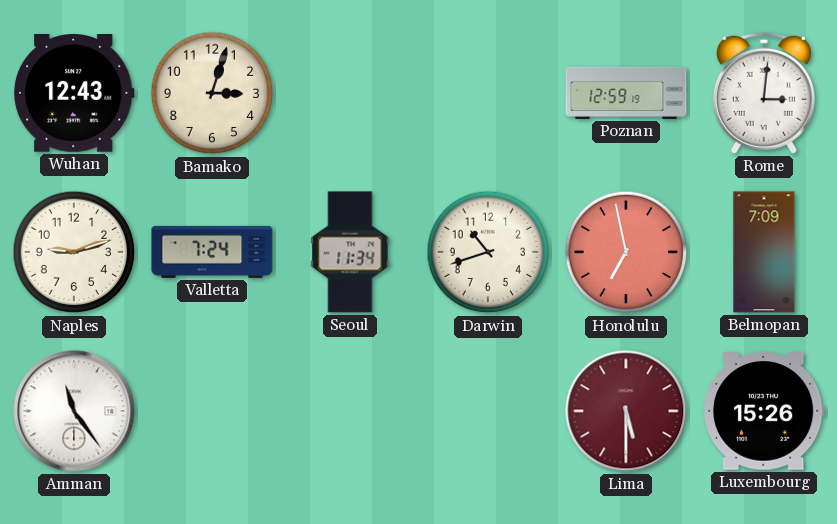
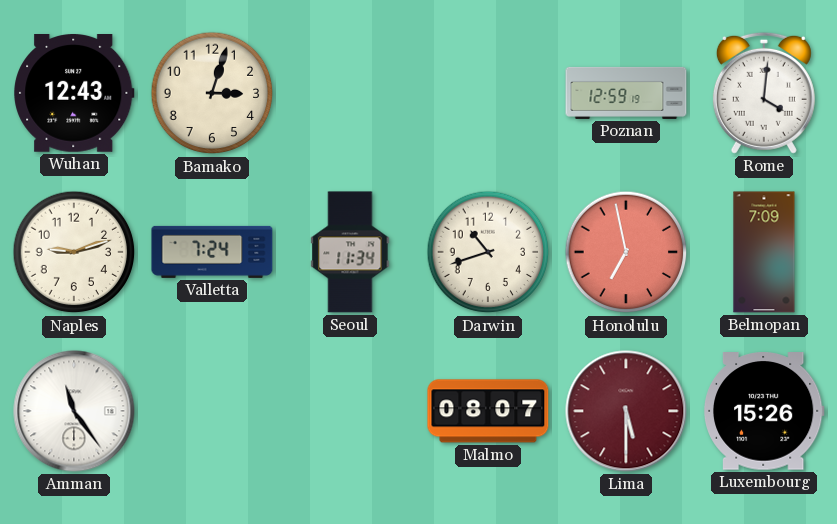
Rome: 3:01 -> 4:01 (764, 93)
Malmo: none -> 08:07 (488, 411)
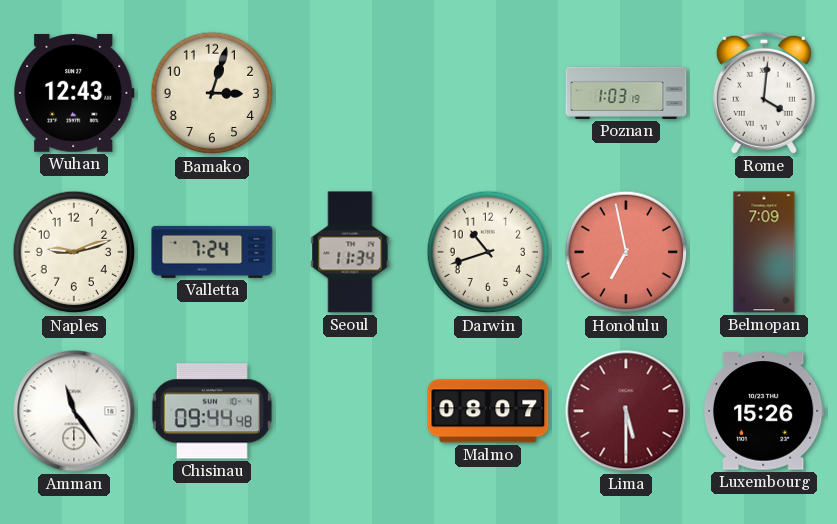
Poznan: 12:59 -> 1:03 (626, 93)
Chisinau: none -> 09:44 (212, 411)
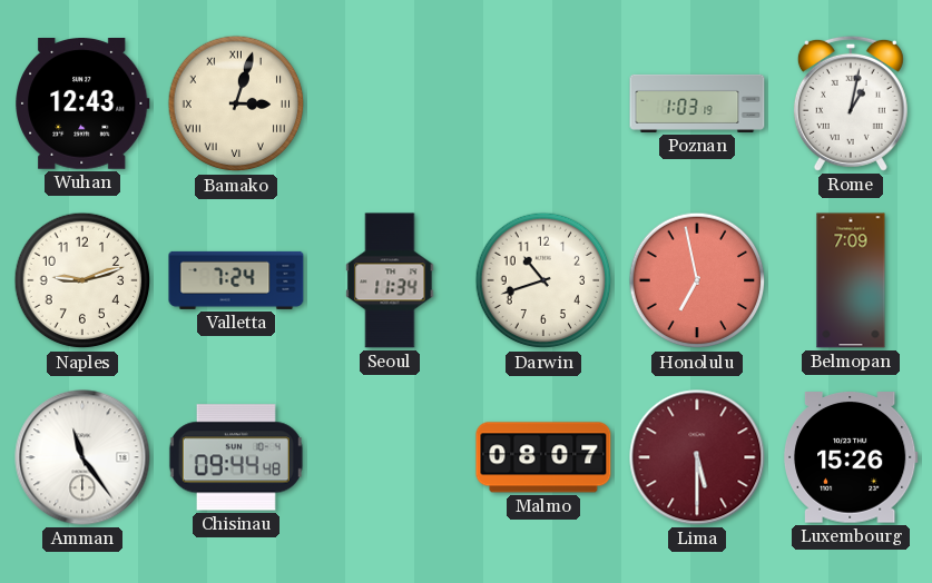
Bamako numerals: Arabic -> Roman (236, 103)
Rome: 4:01 -> 1:02 (851, 103)
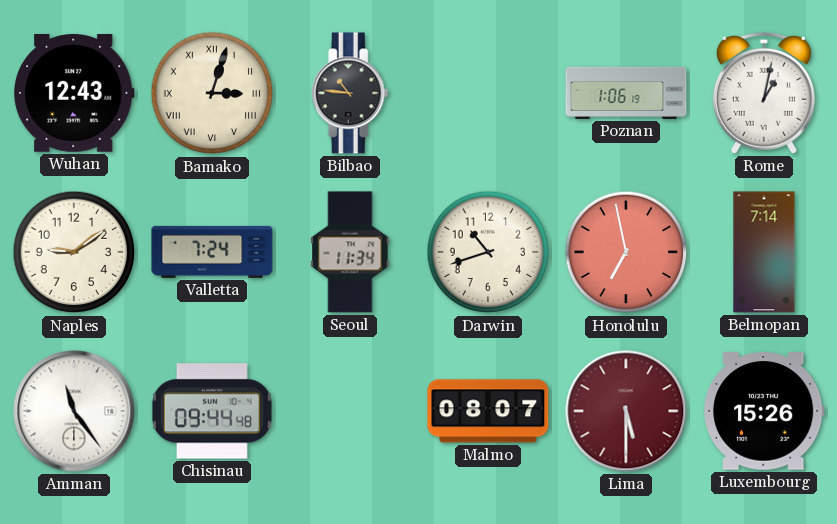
Bilbao: none -> 10:46 (350, 93)
Poznan: 1:03 -> 1:06 (626, 93)
Naples: 9:12 -> 9:09 (74, 252)
Belmopan: 7:09 -> 7:14 (764, 252)
